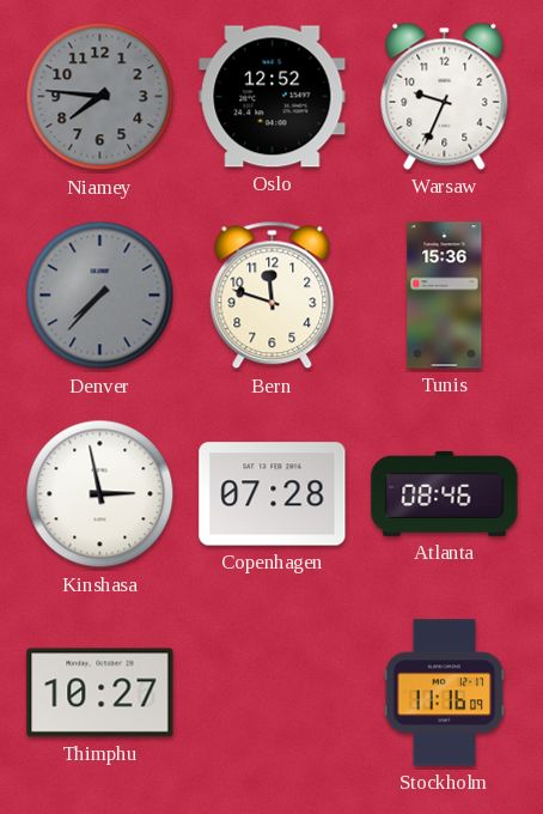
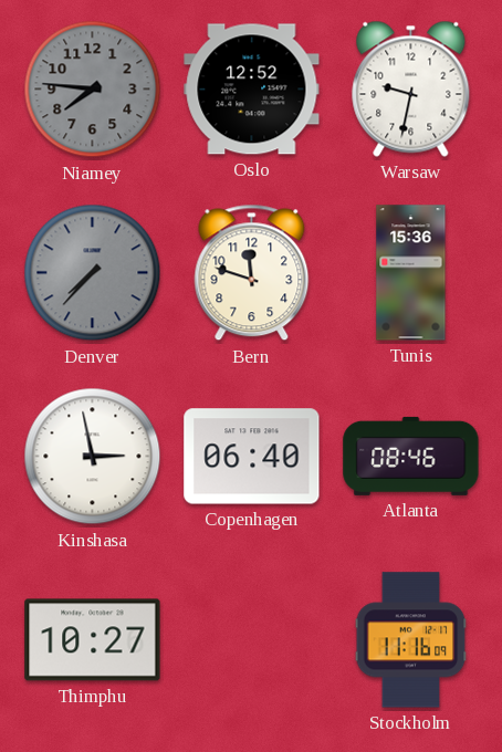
Warsaw: 9:34 -> 9:32 (411, 88)
Copenhagen: 07:28 -> 06:40 (252, 457)
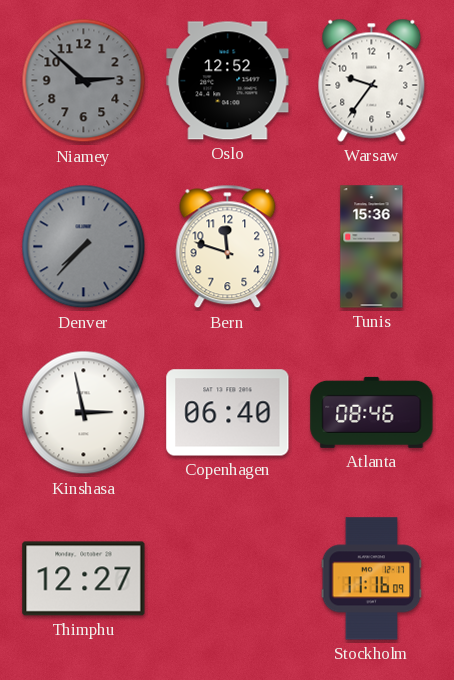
Niamey: 7:46 -> 2:52 (84, 81)
Warsaw: 9:32 -> 9:36 (372, 80)
Thimphu: 10:27 -> 12:27 (84, 579)
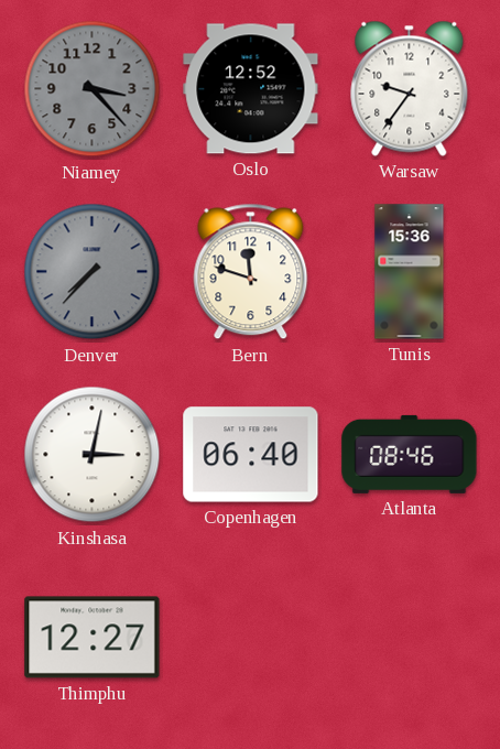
Niamey: 2:52 -> 3:23 (93, 89)
Kinshasa: 2:58 -> 3:02 (93, 455)
Stockholm: 11:16 -> none (372, 579)
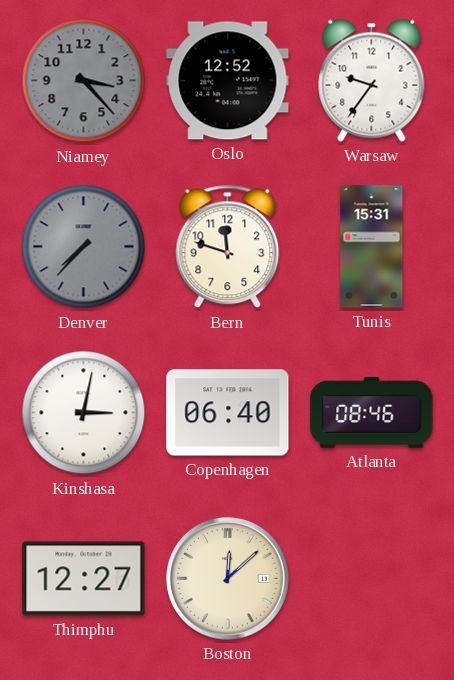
Tunis: 15:36 -> 15:31 (372, 247)
Boston: none -> 12:08 (228, 579)
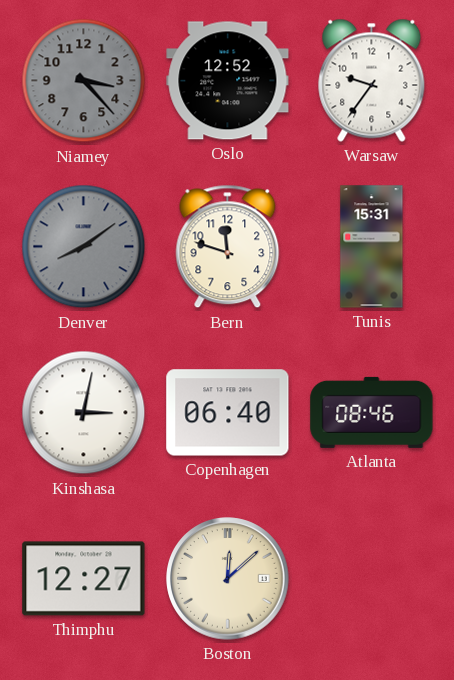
Denver: 7:37 -> 8:09 (84, 247)
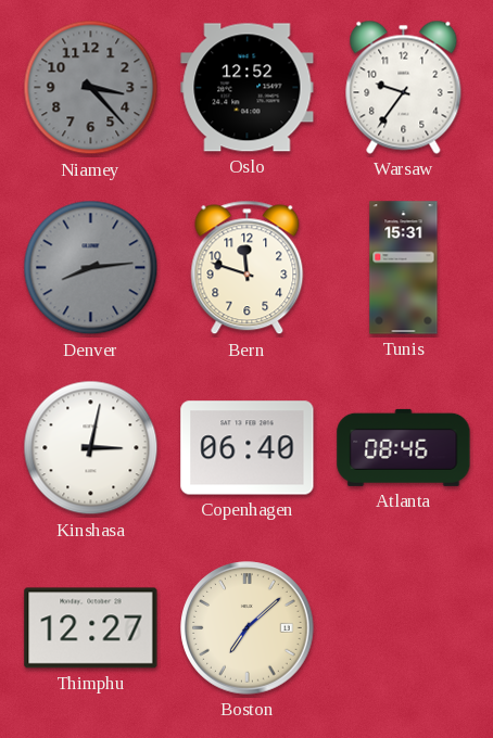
Denver: 8:09 -> 8:14 (91, 268)
Boston: 12:08 -> 7:08 (248, 628)
